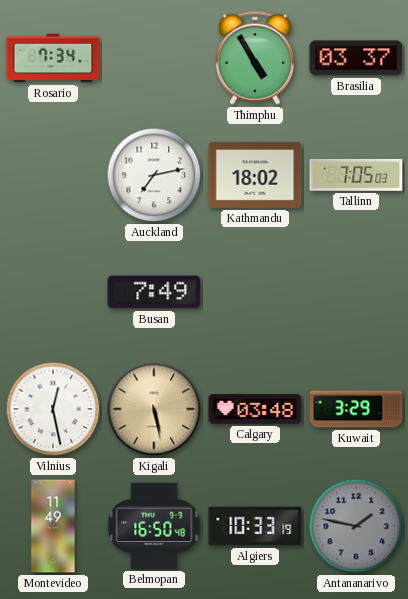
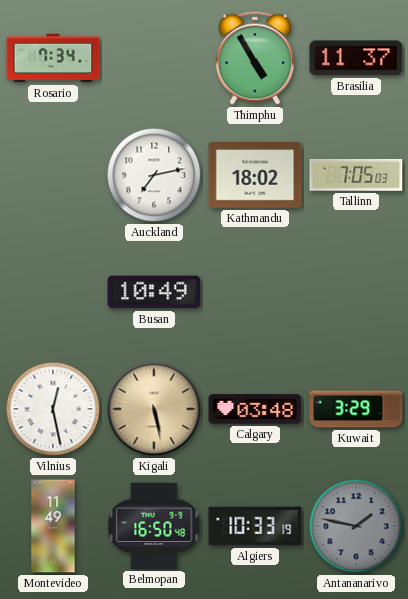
Brasilia: 03:37 -> 11:37 (356, 58)
Busan: 7:49 -> 10:49 (154, 292)
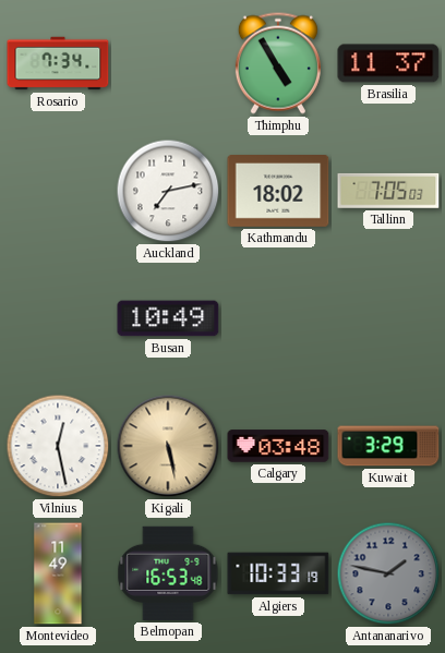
Belmopan: 16:50 -> 16:53 (168, 573)
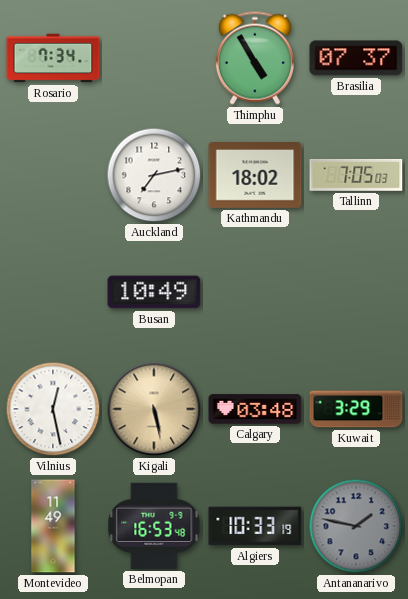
Brasilia: 11:37 -> 07:37 (356, 58)
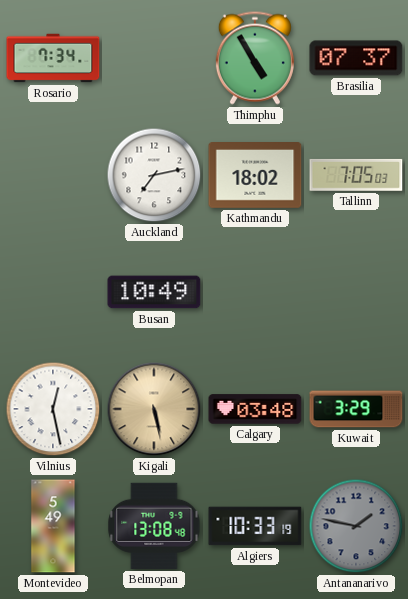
Montevideo: 11:49 -> 5:49 (53, 526)
Belmopan: 16:53 -> 13:08 (154, 526)
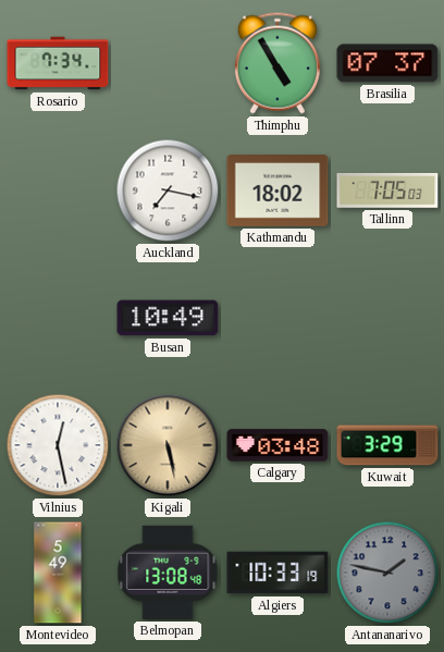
Auckland: 7:13 -> 7:17 (168, 190)
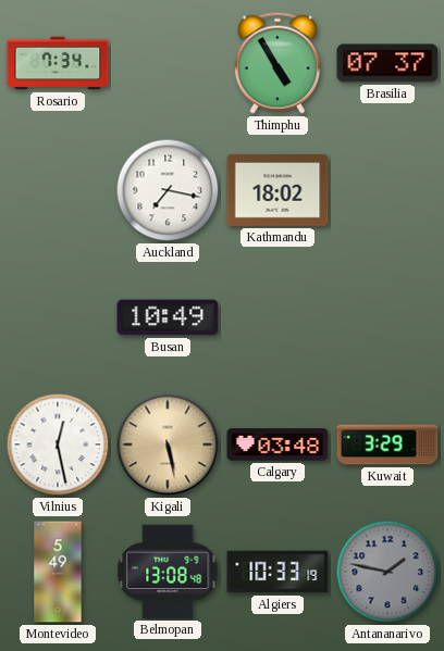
Tallinn: 7:05 -> none (387, 190)
